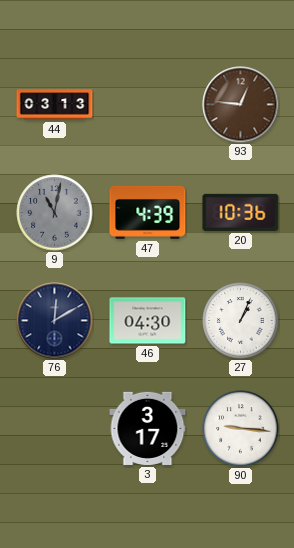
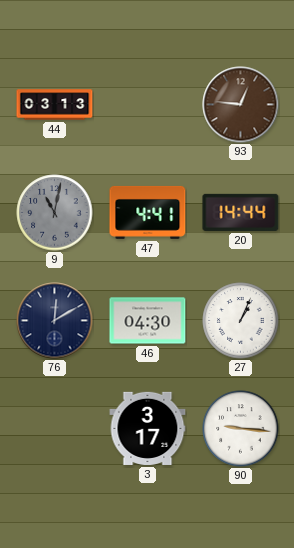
47: 4:39 -> 4:41 (148, 212)
20: 10:36 -> 14:44 (241, 212)
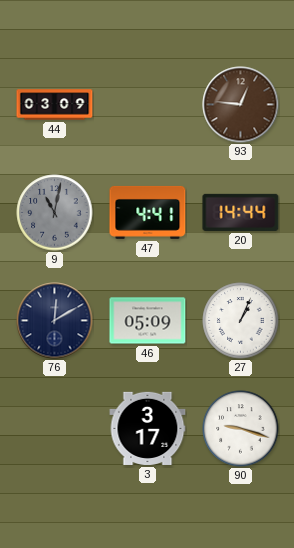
44: 03:13 -> 03:09 (55, 105)
46: 04:30 -> 05:09 (148, 321)
90: 9:16 -> 9:18 (241, 429)
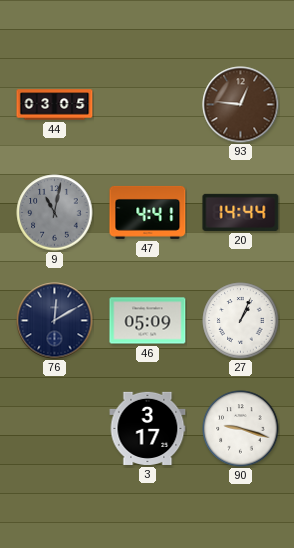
44: 03:09 -> 03:05 (55, 105)
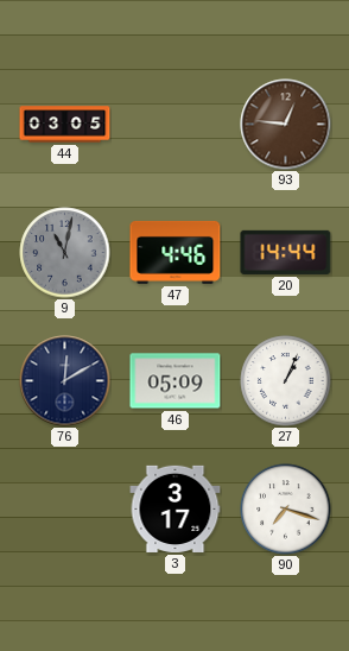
47: 4:41 -> 4:46 (176, 252)
90: 9:18 -> 7:18 (286, 510)
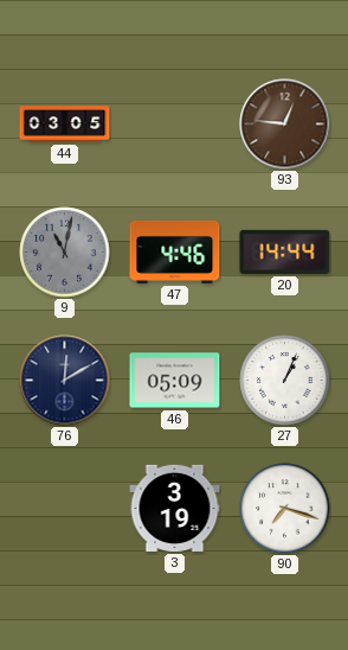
3: 3:17 -> 3:19 (175, 508)
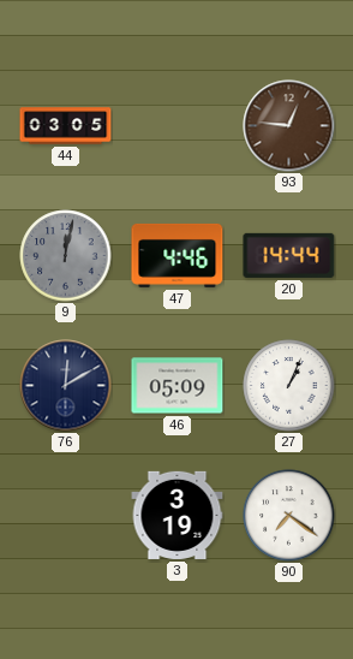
9: 11:02 -> 12:02 (66, 256)
90: 7:18 -> 7:21 (289, 516)
